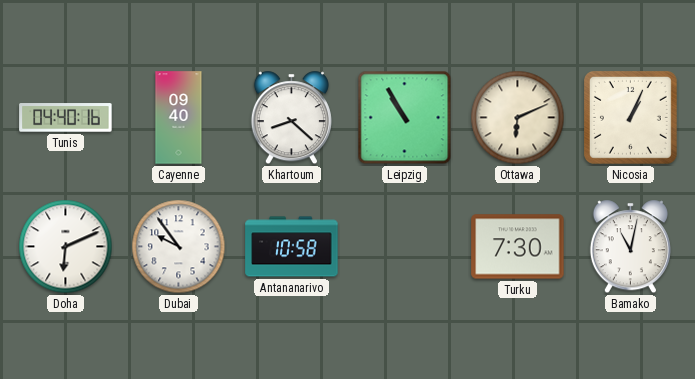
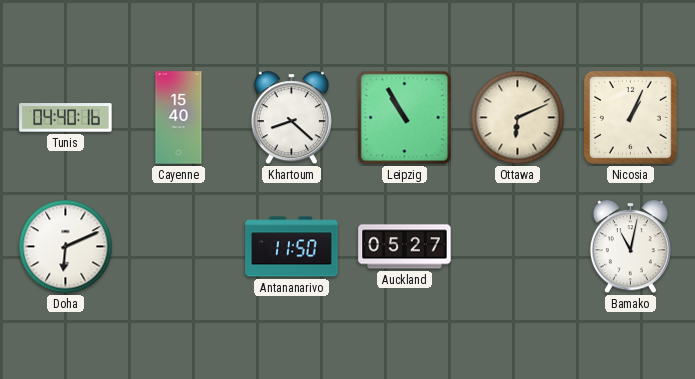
Cayenne: 09:40 -> 15:40 (179, 118)
Dubai: 9:54 -> none (179, 247)
Antananarivo: 10:58 -> 11:50 (292, 247)
Auckland: none -> 05:27 (405, 247)
Turku: 7:30 -> none (518, 247)
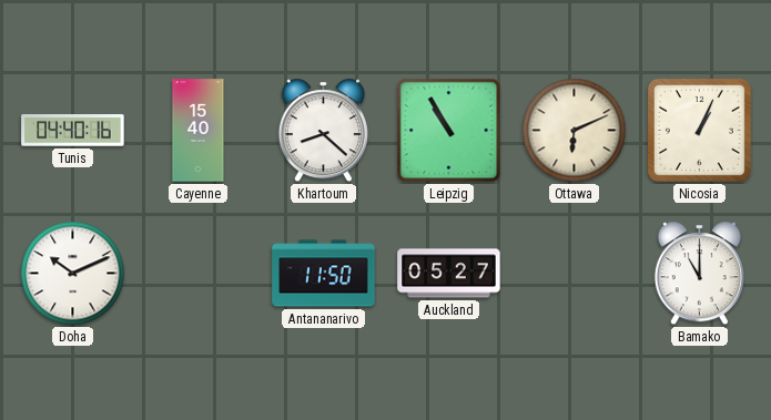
Doha: 6:11 -> 10:11 (73, 274)
Bamako: 11:02 -> 11:00 (699, 274)
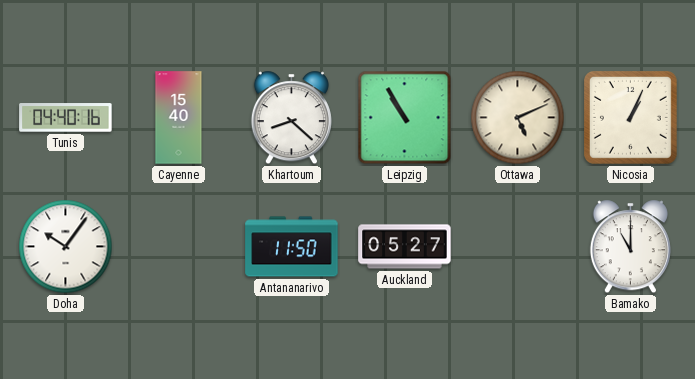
Ottawa: 6:11 -> 5:11 (518, 118)
Doha: 10:11 -> 10:06 (66, 247)
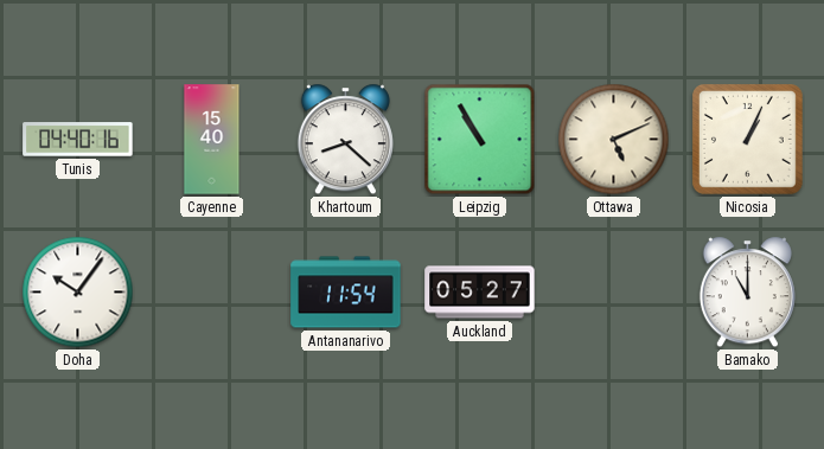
Antananarivo: 11:50 -> 11:54 (346, 293)
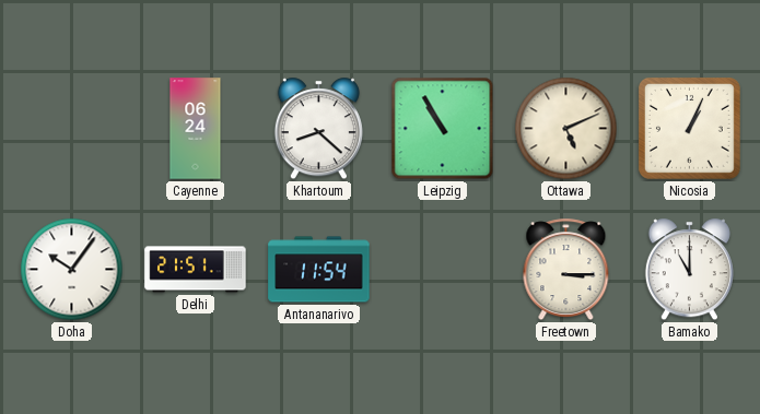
Tunis: 04:40 -> none (78, 140)
Cayenne: 15:40 -> 06:24 (196, 129)
Delhi: none -> 21:51 (196, 270)
Auckland: 05:27 -> none (480, 293)
Freetown: none -> 3:15 (566, 270)
